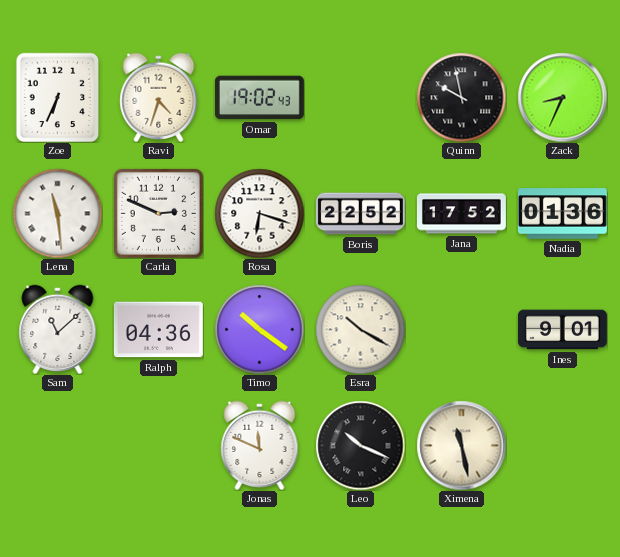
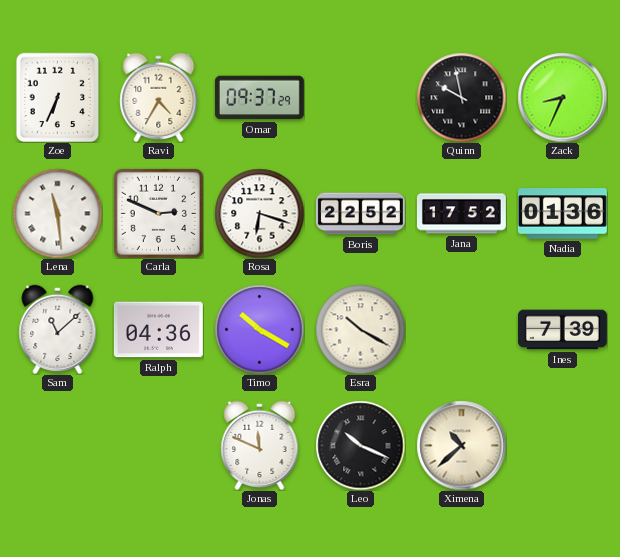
Ravi: 4:33 -> 4:35 (159, 97)
Omar: 19:02 -> 09:37 (259, 98)
Timo: 10:21 -> 10:20 (259, 329)
Ines: 9:01 -> 7:39 (562, 330)
Ximena: 11:28 -> 10:38 (461, 445)
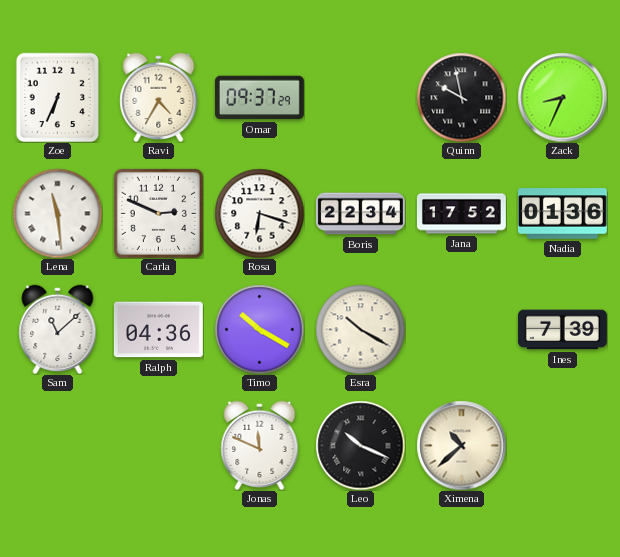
Boris: 22:52 -> 22:34 (360, 214)
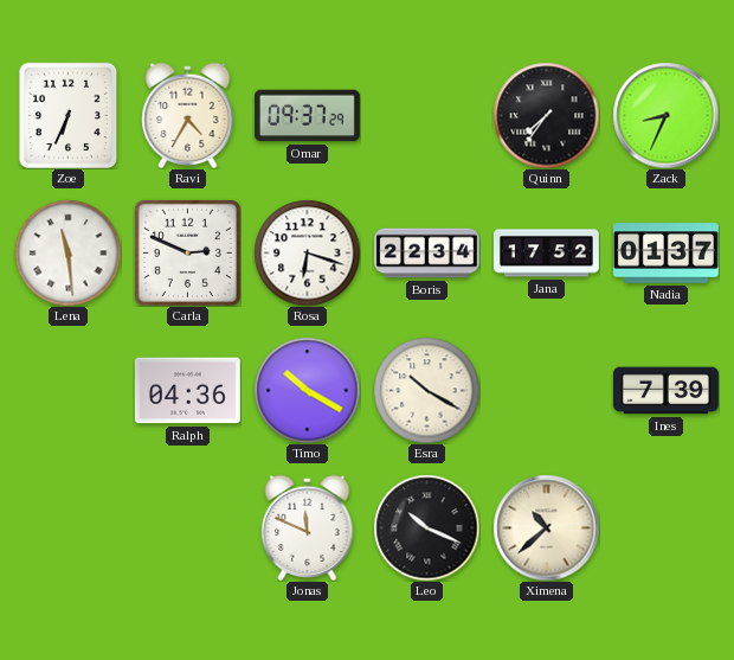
Quinn: 9:58 -> 7:36 (546, 115)
Nadia: 01:36 -> 01:37 (665, 254)
Sam: 11:08 -> none (58, 329)
